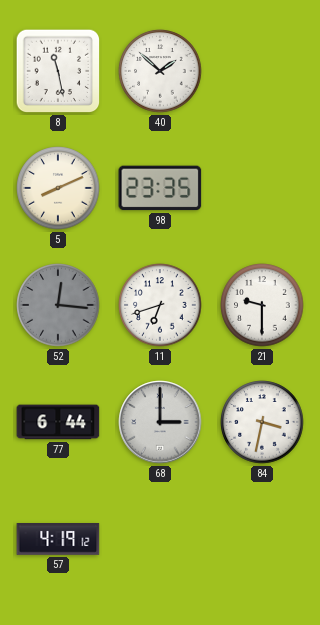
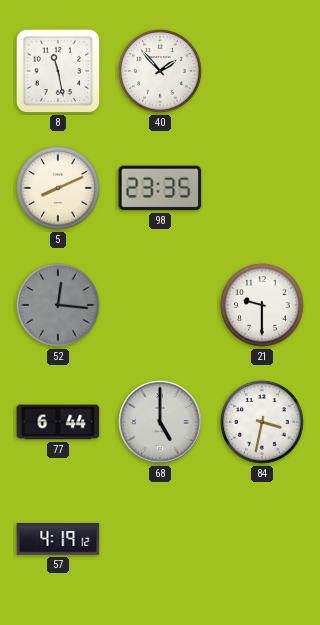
40: 1:52 -> 1:53 (160, 71)
11: 6:42 -> none (160, 305)
68: 3:00 -> 5:00 (160, 422)
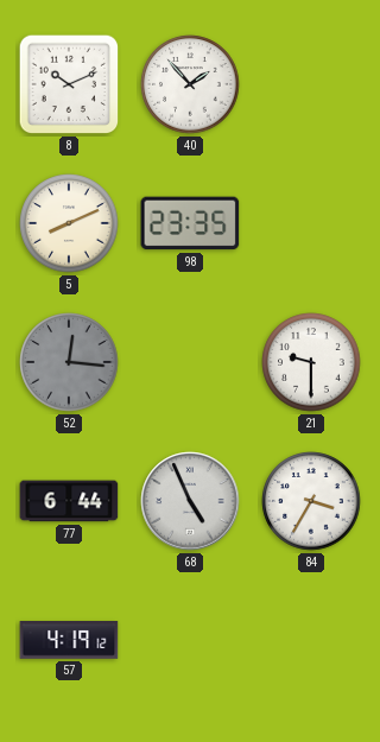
8: 11:28 -> 10:11 (69, 84)
68: 5:00 -> 4:56 (190, 501)
84: 3:32 -> 3:35 (311, 501)
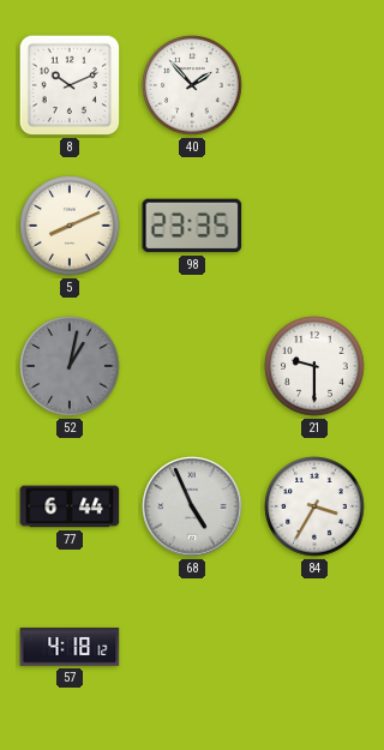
52: 12:16 -> 1:02 (70, 366)
57: 4:19 -> 4:18 (70, 648)
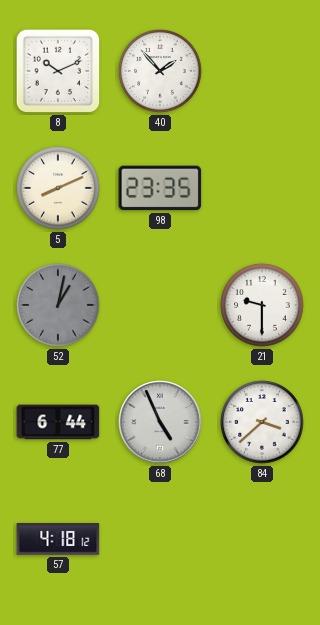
84: 3:35 -> 3:38 (262, 422)
